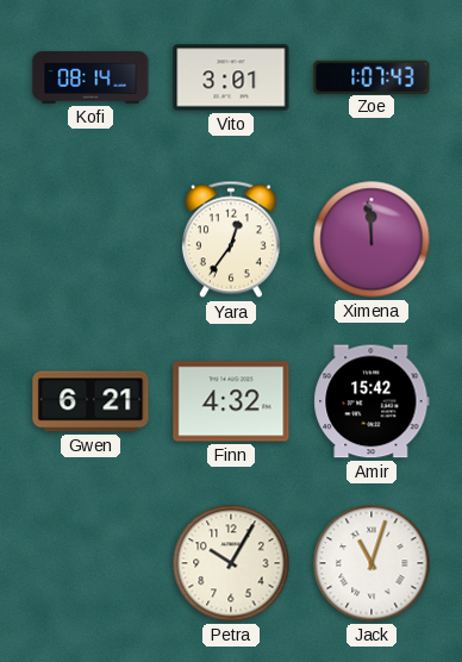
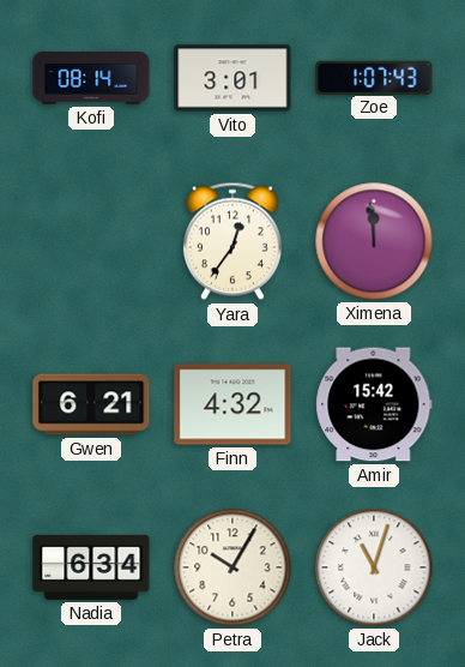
Nadia: none -> 6:34 (91, 567)
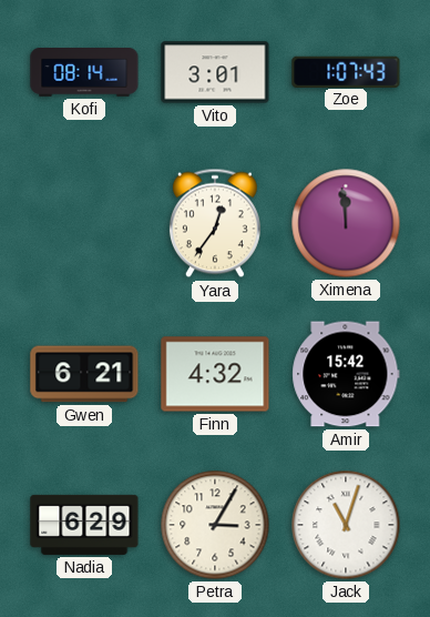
Nadia: 6:34 -> 6:29 (84, 525)
Petra: 10:05 -> 3:05 (215, 525)
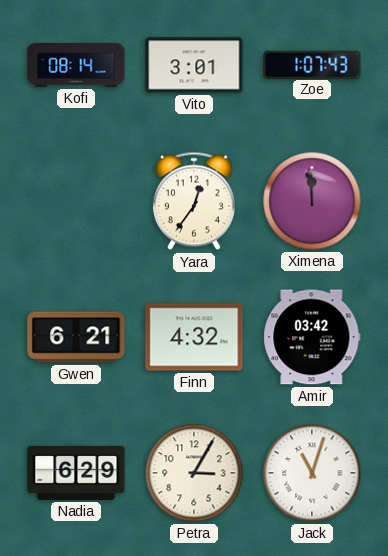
Amir: 15:42 -> 03:42 (312, 337)
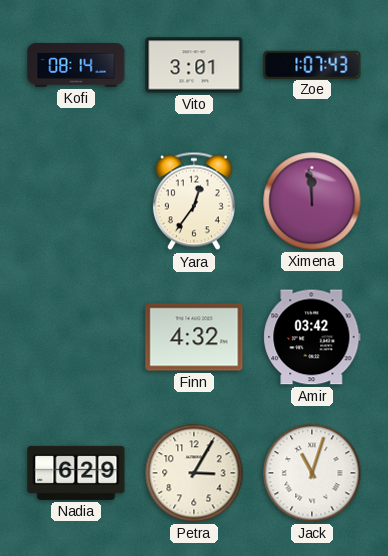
Gwen: 6:21 -> none (76, 337)
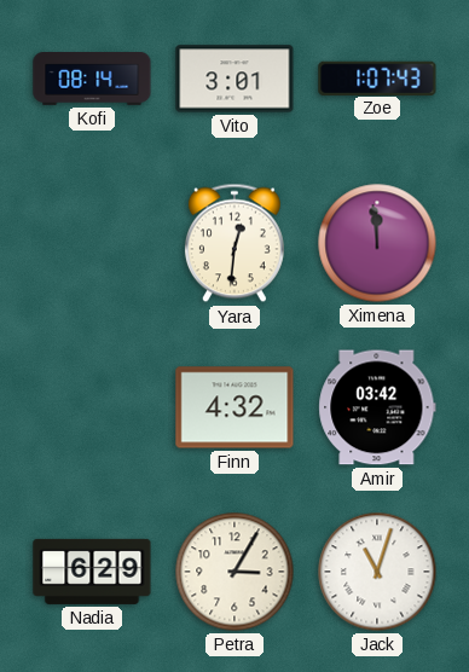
Yara: 12:36 -> 12:31 (234, 243)
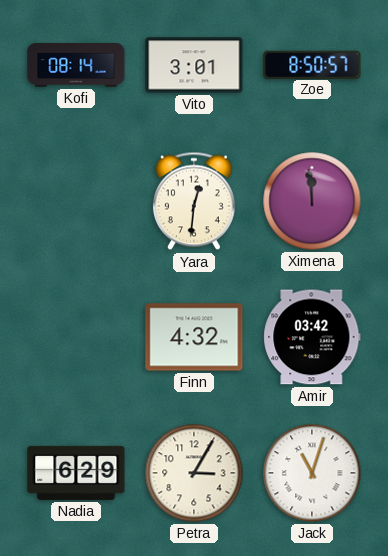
Zoe: 1:07 -> 8:50 (312, 64)
